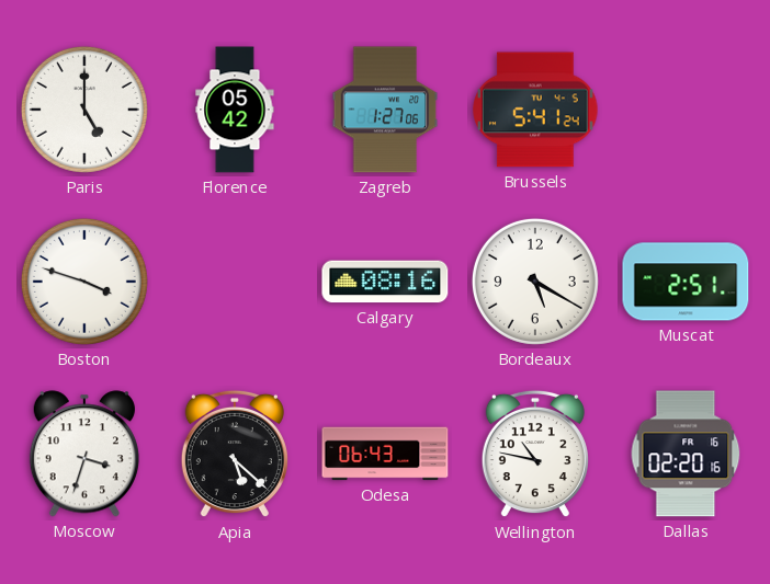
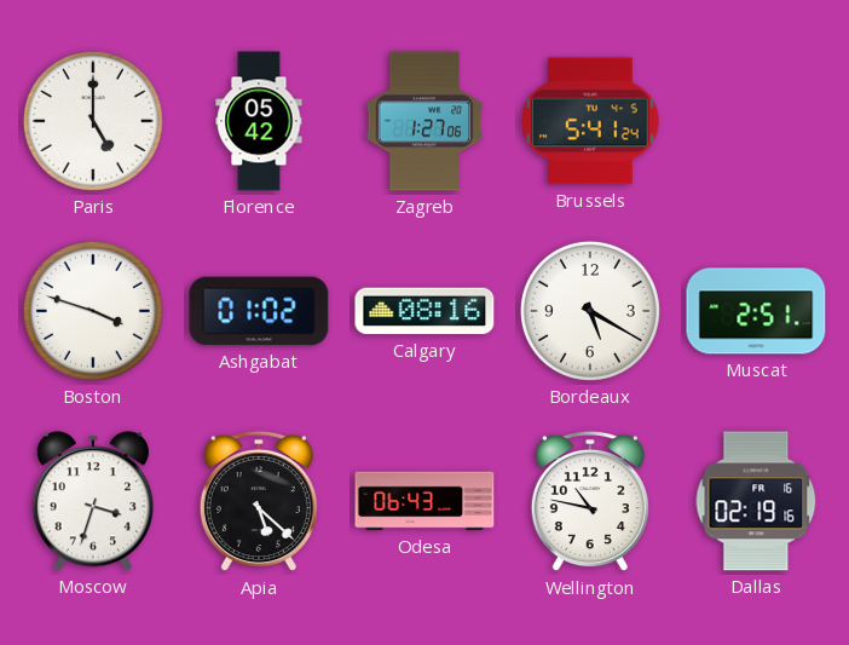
Ashgabat: none -> 01:02 (259, 311)
Dallas: 02:20 -> 02:19 (756, 501)
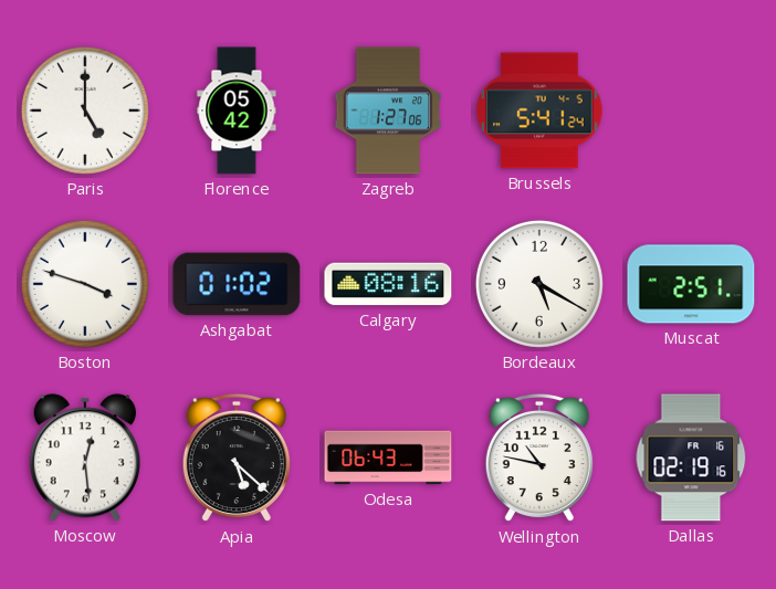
Moscow: 3:33 -> 12:29 (85, 457)
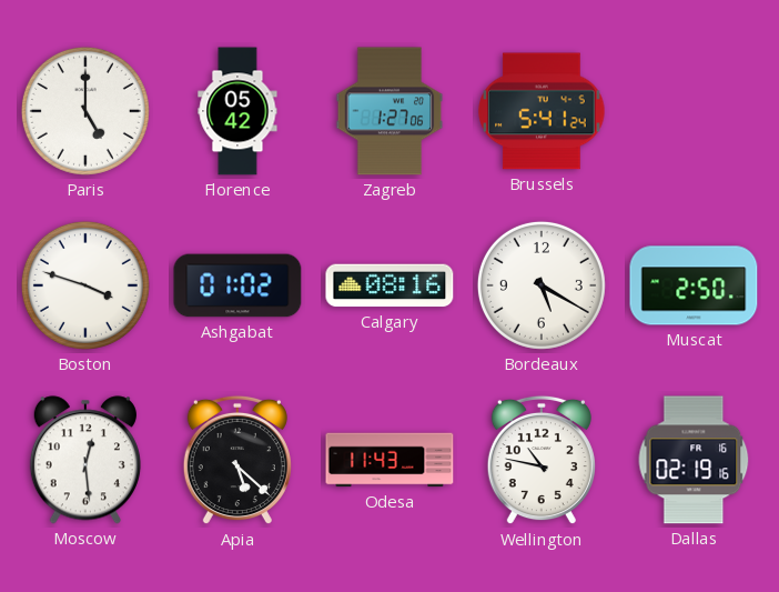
Muscat: 2:51 -> 2:50 (694, 285)
Odesa: 06:43 -> 11:43 (389, 460)
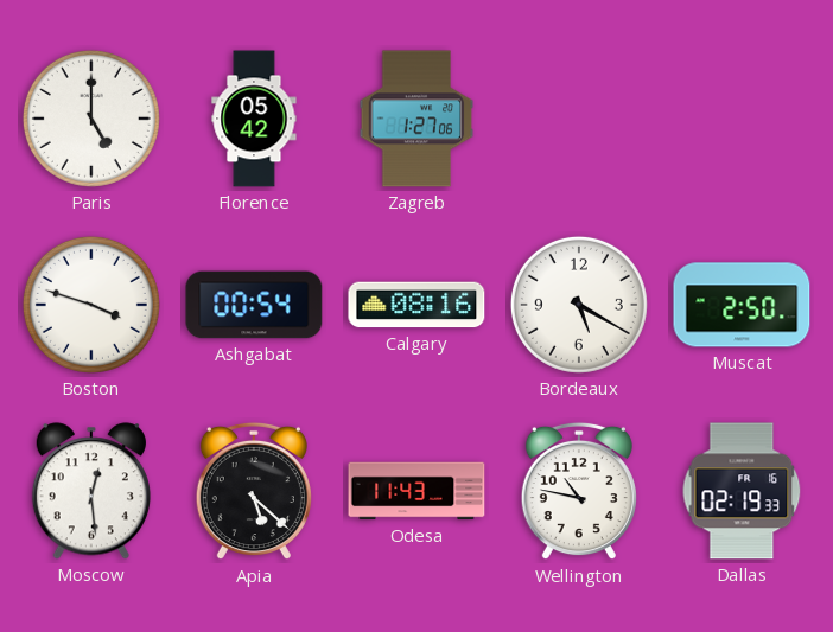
Brussels: 5:41 -> none (542, 111)
Ashgabat: 01:02 -> 00:54 (254, 305)
Dallas: 02:19:16 -> 02:19:33 (742, 491)
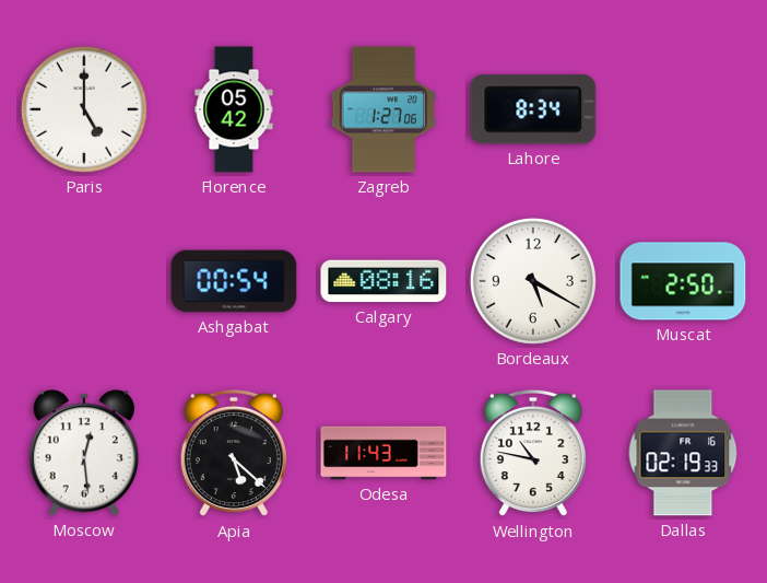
Lahore: none -> 8:34 (533, 109)
Boston: 3:48 -> none (91, 305)
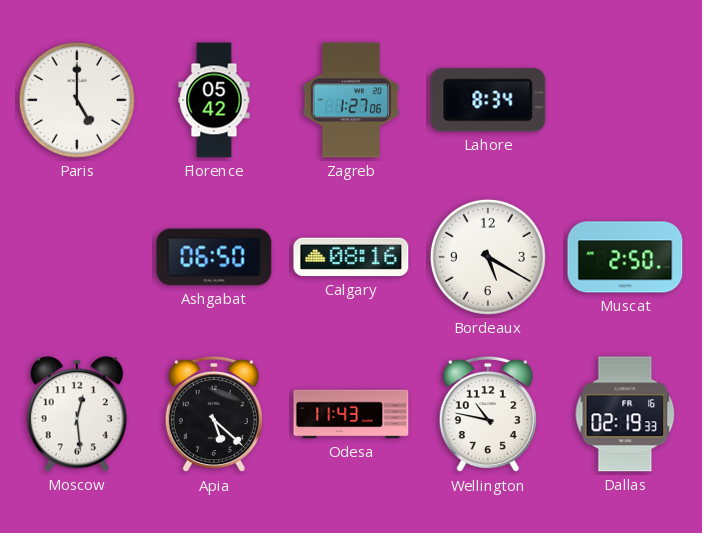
Ashgabat: 00:54 -> 06:50 (214, 257)
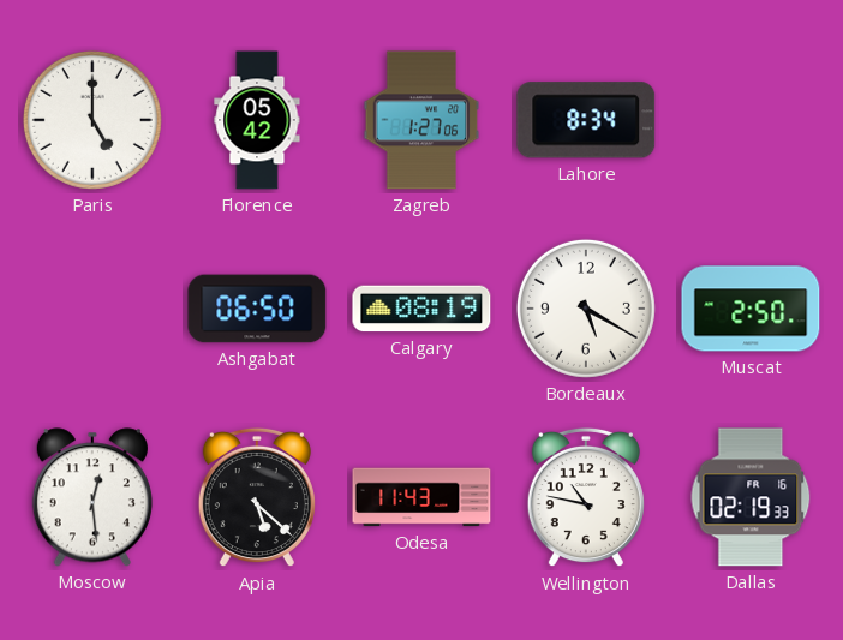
Calgary: 08:16 -> 08:19 (421, 309)
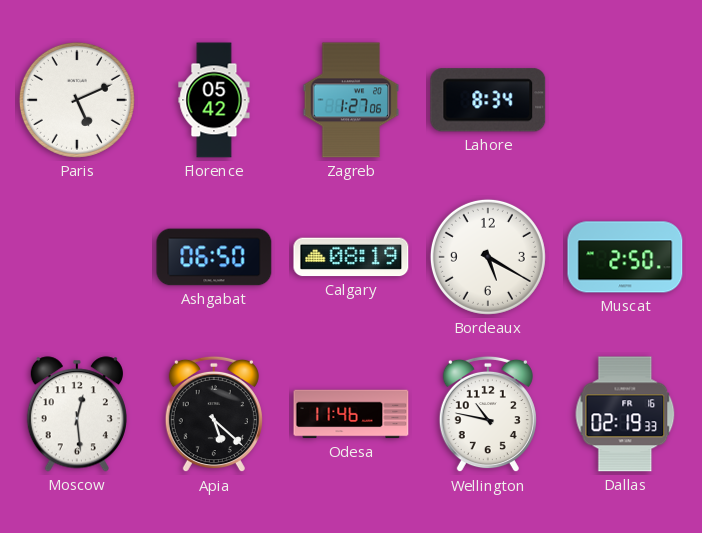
Paris: 5:00 -> 5:11 (77, 100)
Odesa: 11:43 -> 11:46 (351, 414)
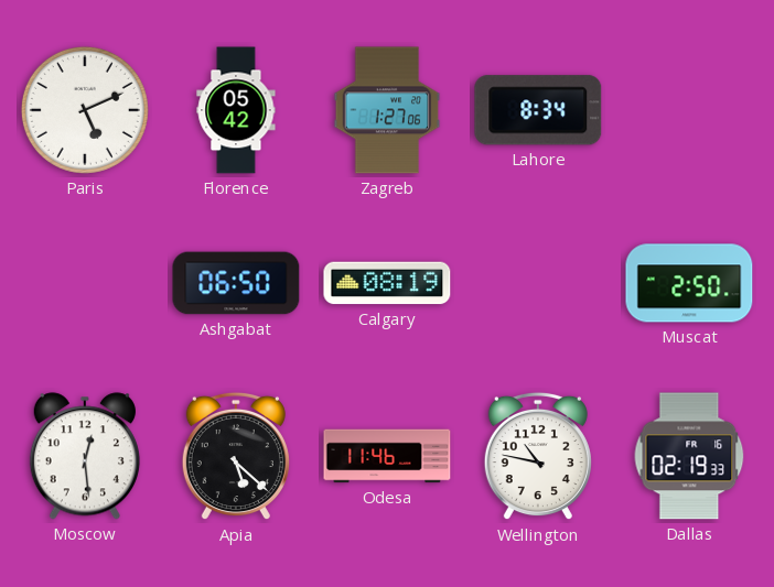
Bordeaux: 5:20 -> none (488, 257)
